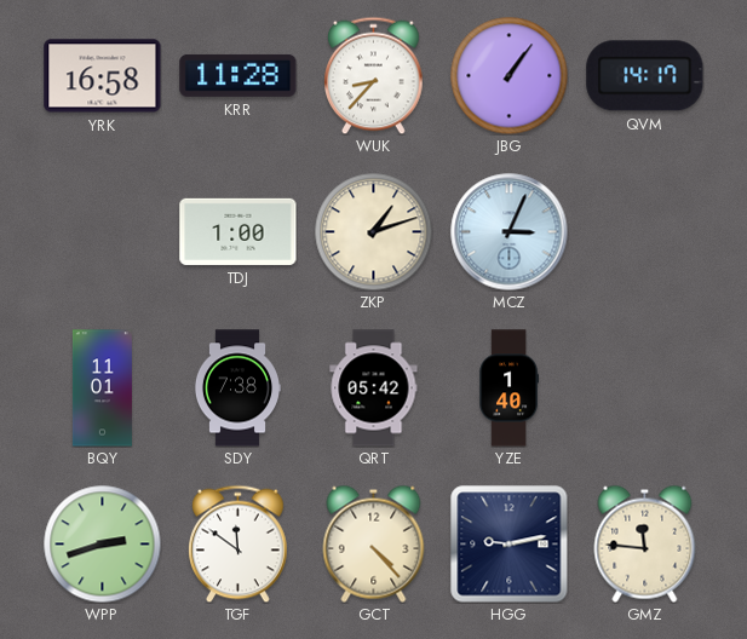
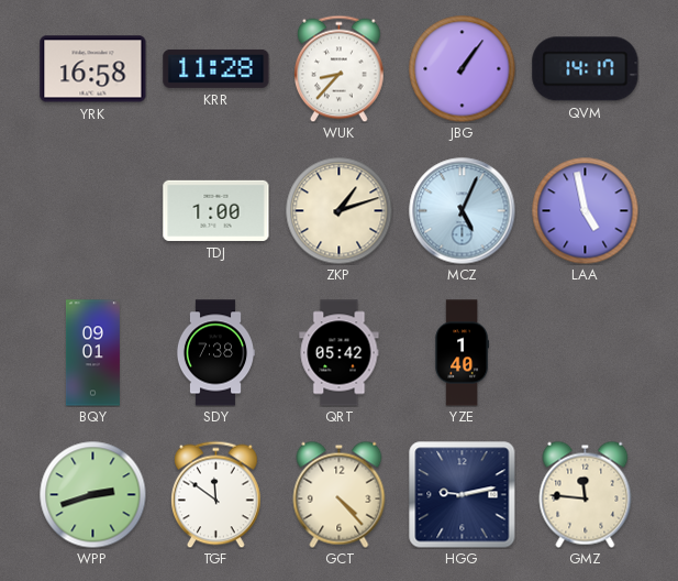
MCZ: 3:04 -> 5:04 (463, 211)
LAA: none -> 4:58 (585, 210)
BQY: 11:01 -> 09:01 (92, 353)
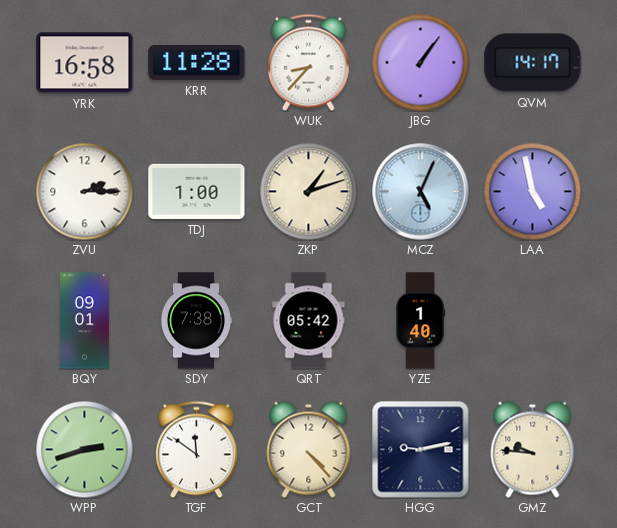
ZVU: none -> 2:15 (84, 191)
GMZ: 11:46 -> 9:46 (533, 449)
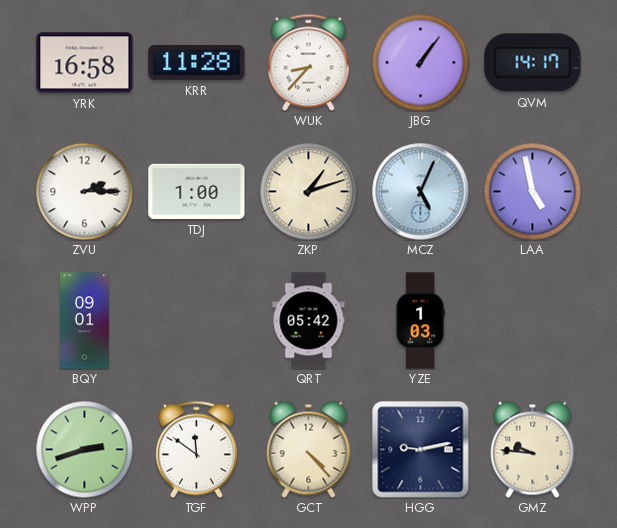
SDY: 7:38 -> none (195, 321)
YZE: 1:40 -> 1:03 (420, 321)
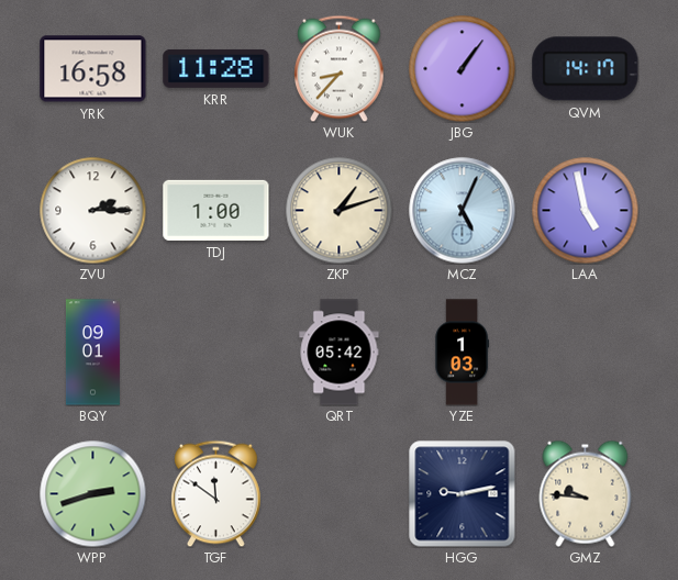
GCT: 4:23 -> none (309, 449)
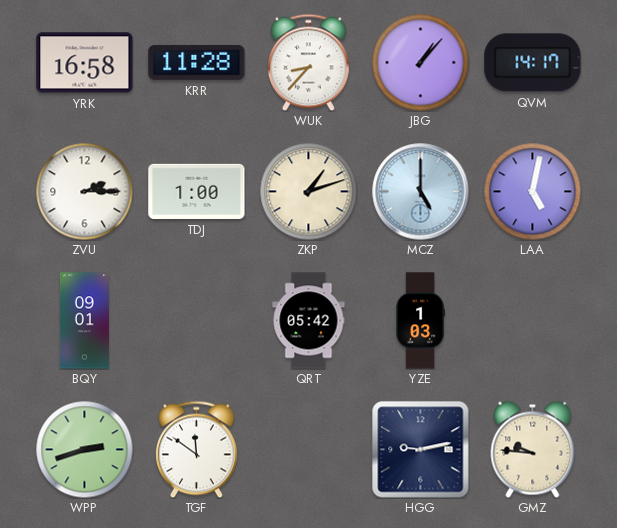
JBG: 1:06 -> 1:07 (420, 62)
MCZ: 5:04 -> 5:00 (421, 192)
LAA: 4:58 -> 5:02 (532, 191)
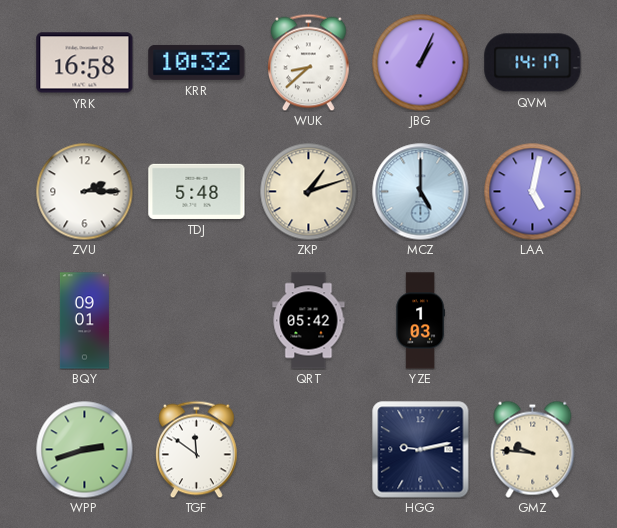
KRR: 11:28 -> 10:32 (197, 62)
WUK: 8:37 -> 8:38 (309, 62)
JBG: 1:07 -> 1:04 (420, 62)
TDJ: 1:00 -> 5:48 (197, 191)
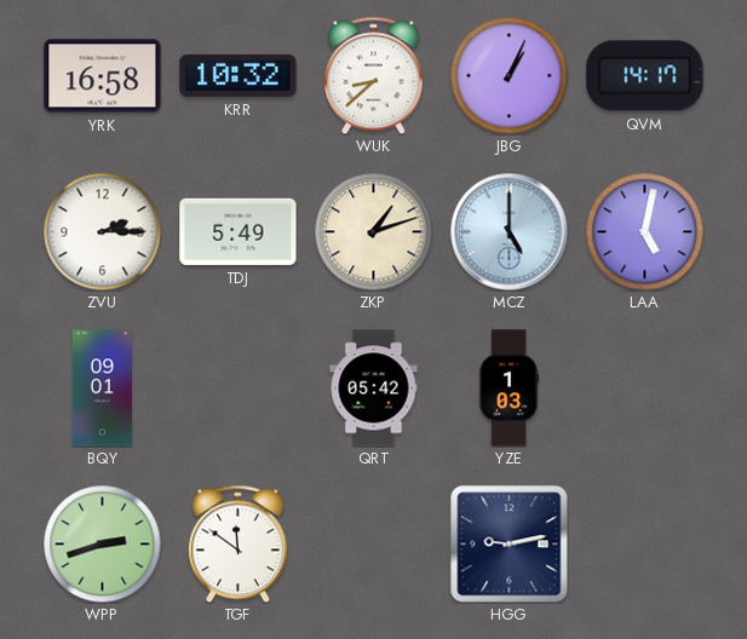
TDJ: 5:48 -> 5:49 (239, 231)
GMZ: 9:46 -> none (533, 449)
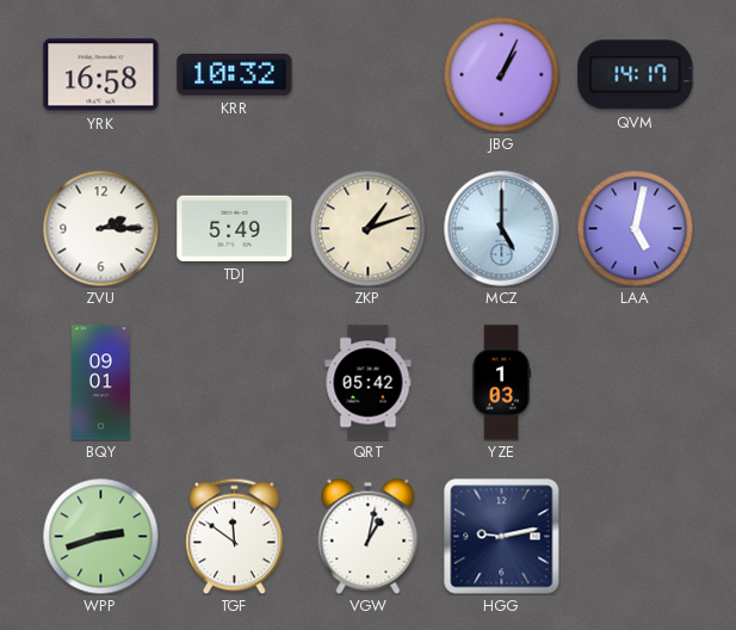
WUK: 8:38 -> none (374, 75)
VGW: none -> 1:02 (369, 536)
